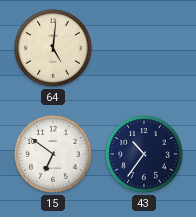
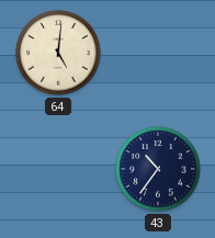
15: 6:51 -> none (53, 154)
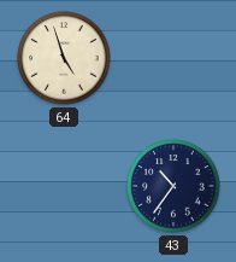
64: 5:01 -> 4:57 (64, 58)
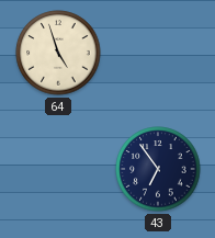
43: 10:36 -> 6:54 (158, 169)
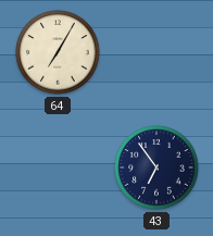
64: 4:57 -> 7:05 (58, 52)
